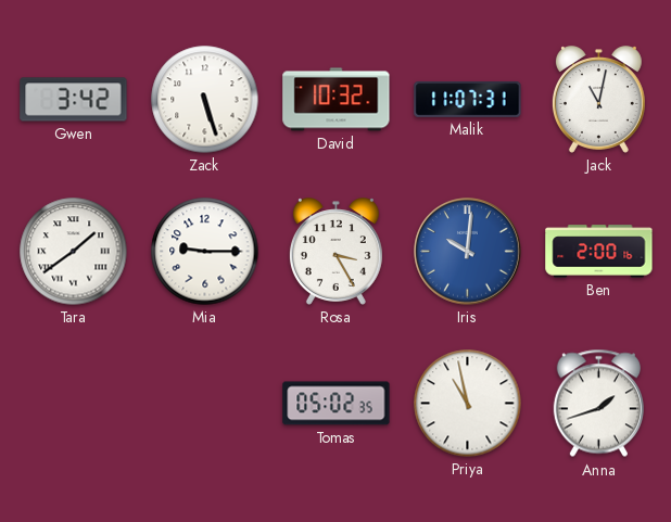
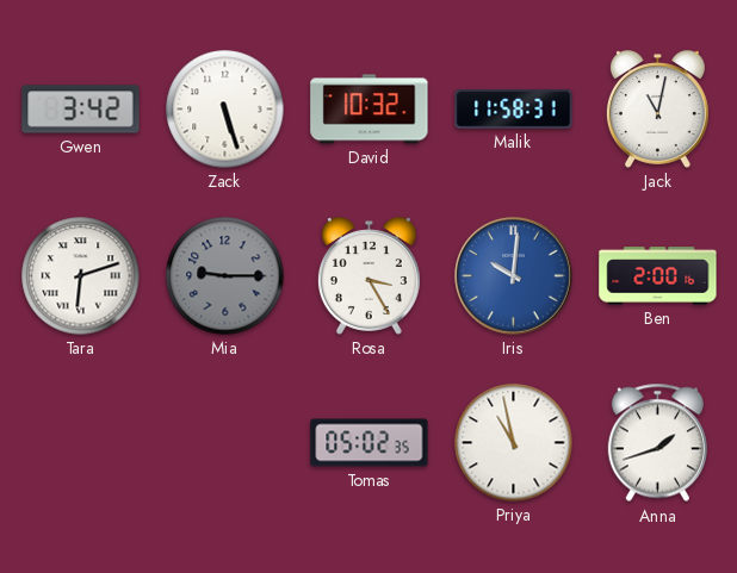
Malik: 11:07 -> 11:58 (514, 110)
Tara: 1:39 -> 6:12 (81, 276)
Mia dial: white -> grey (225, 276)
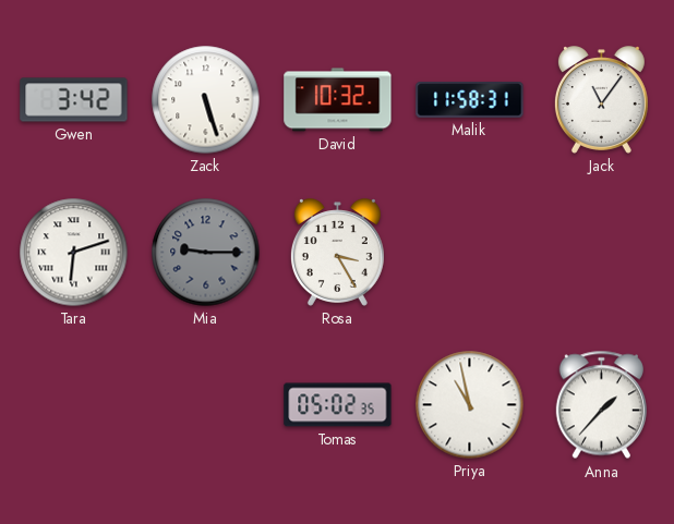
Jack: 11:02 -> 11:06 (601, 100)
Iris: 10:01 -> none (514, 276)
Ben: 2:00 -> none (658, 276)
Anna: 1:42 -> 1:37 (601, 405)
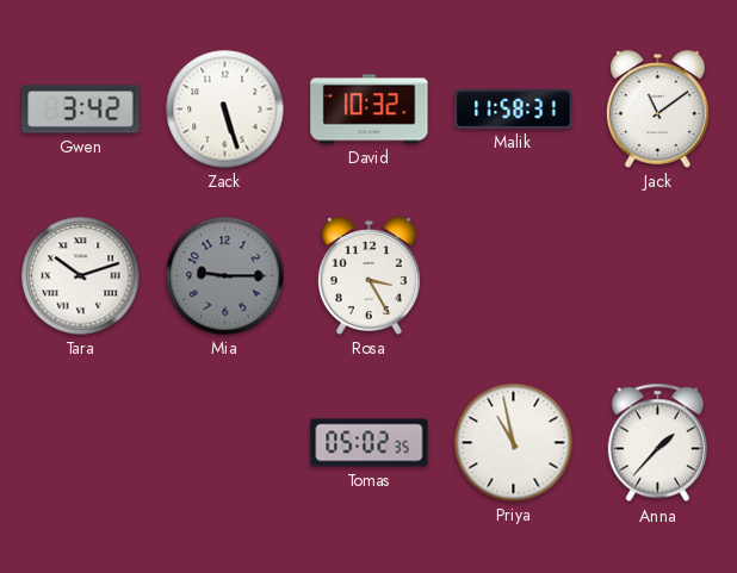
Jack: 11:06 -> 11:09 (657, 110)
Tara: 6:12 -> 10:12 (81, 276)
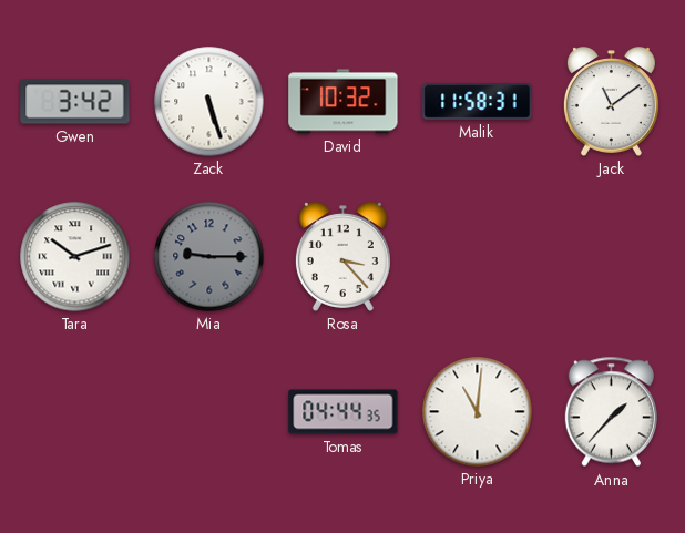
Rosa: 3:25 -> 3:23 (343, 257)
Tomas: 05:02 -> 04:44 (344, 412)
Priya: 10:58 -> 11:01 (478, 412)
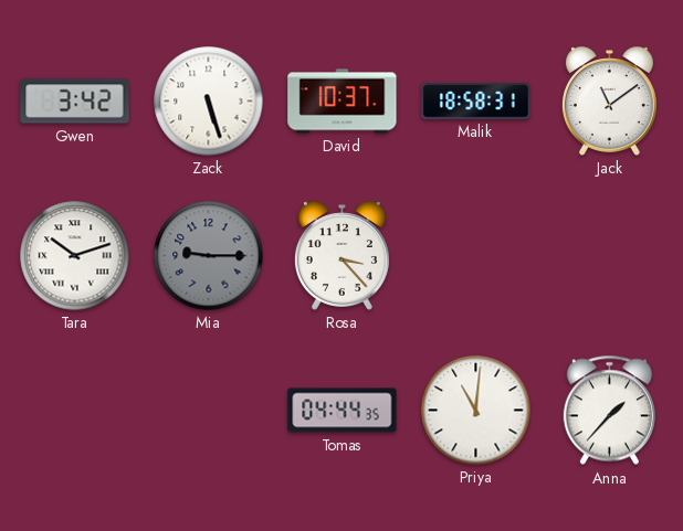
David: 10:32 -> 10:37 (343, 102)
Malik: 11:58 -> 18:58 (476, 102)
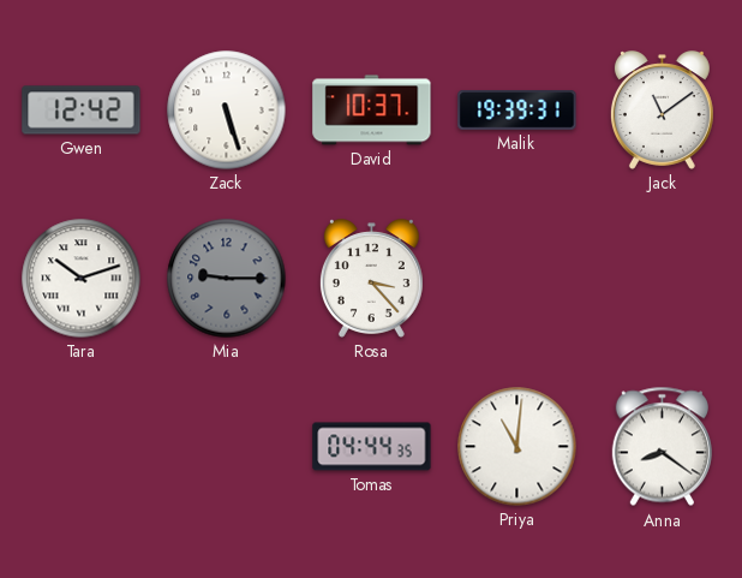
Gwen: 3:42 -> 12:42 (82, 111)
Malik: 18:58 -> 19:39 (517, 111)
Anna: 1:37 -> 8:21 (662, 447)
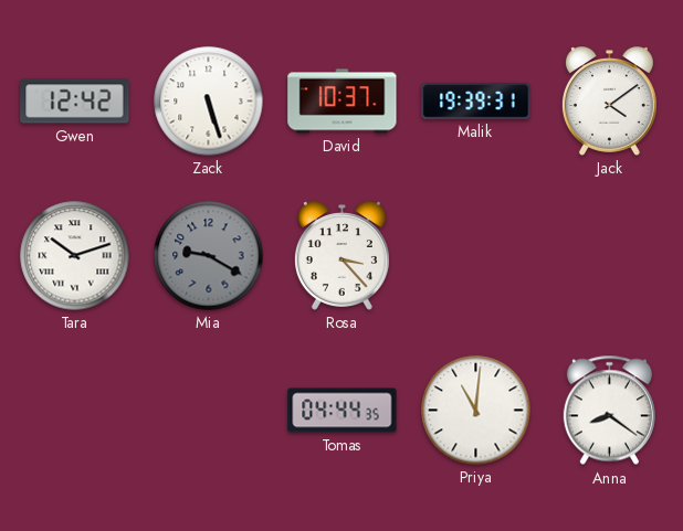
Jack: 11:09 -> 4:09 (609, 102)
Mia: 9:15 -> 9:20 (209, 256)
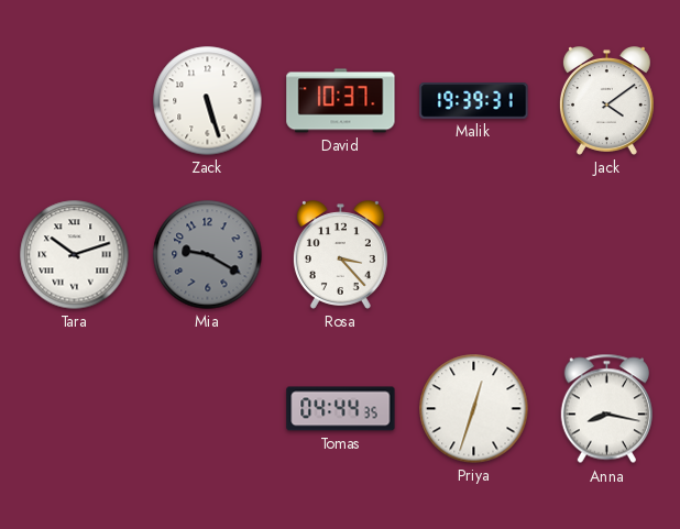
Gwen: 12:42 -> none (75, 102)
Priya: 11:01 -> 12:33 (474, 409)
Anna: 8:21 -> 8:17 (606, 409)
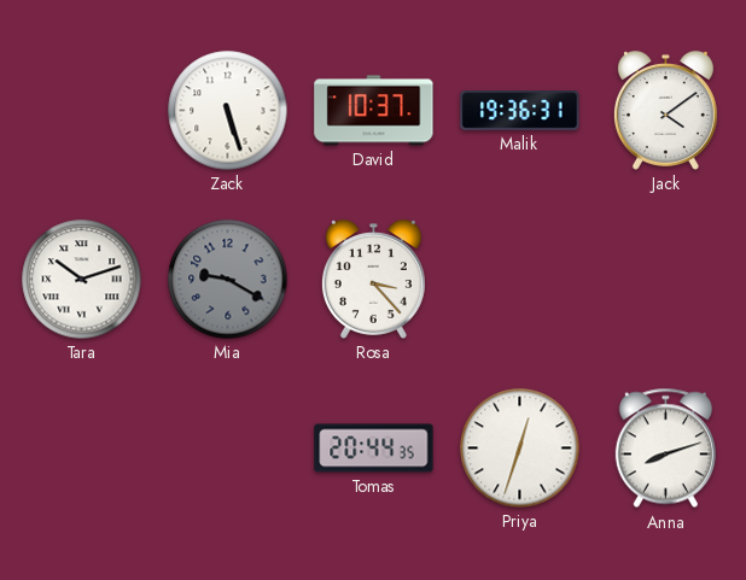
Malik: 19:39 -> 19:36 (520, 111)
Tomas: 04:44 -> 20:44 (374, 449)
Anna: 8:17 -> 8:12 (665, 449)
